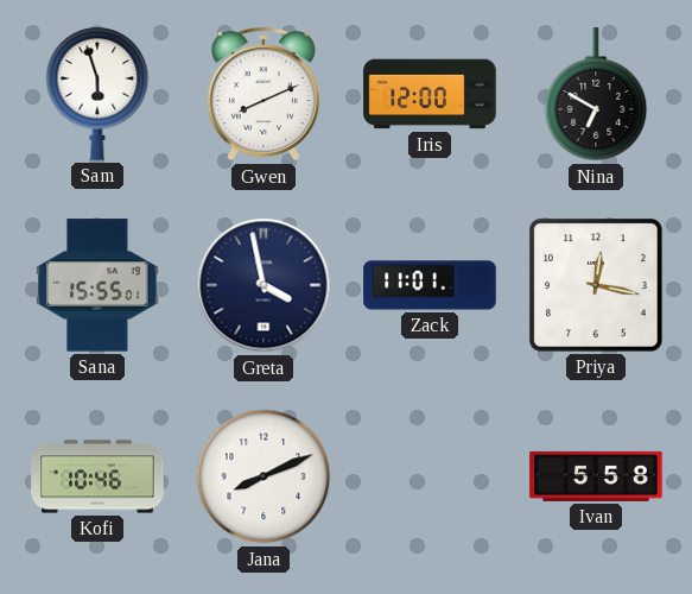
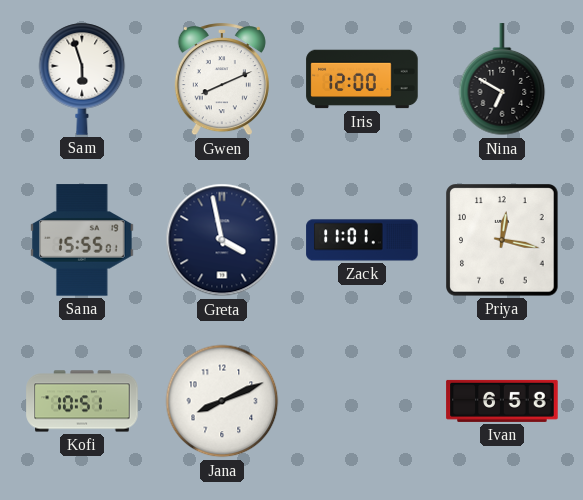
Kofi: 10:46 -> 10:51 (82, 401)
Ivan: 5:58 -> 6:58 (502, 401)
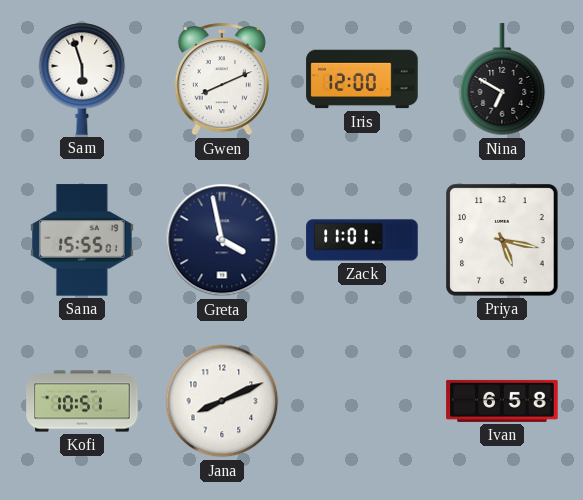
Priya: 12:17 -> 5:17 (503, 241)
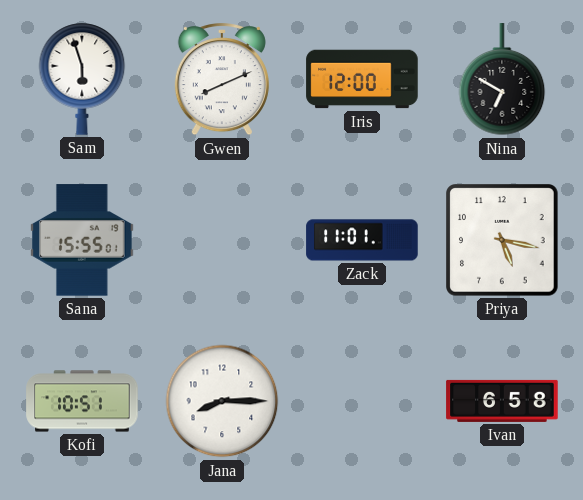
Greta: 3:58 -> none (222, 240)
Jana: 8:11 -> 8:15 (222, 401)
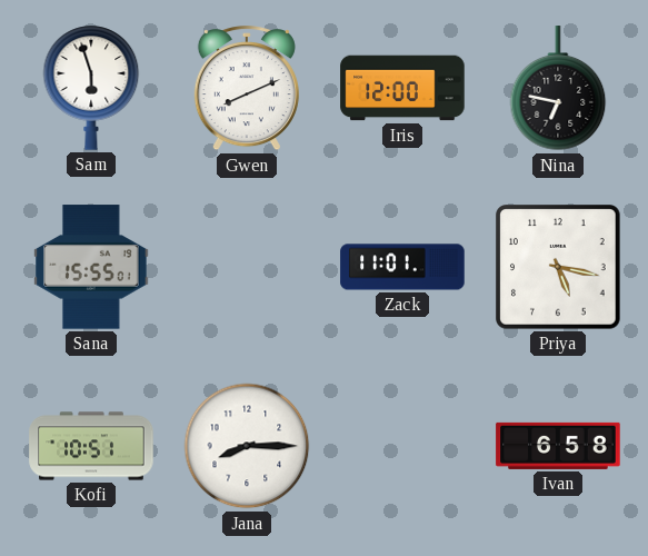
Nina: 6:50 -> 6:47 (558, 89)
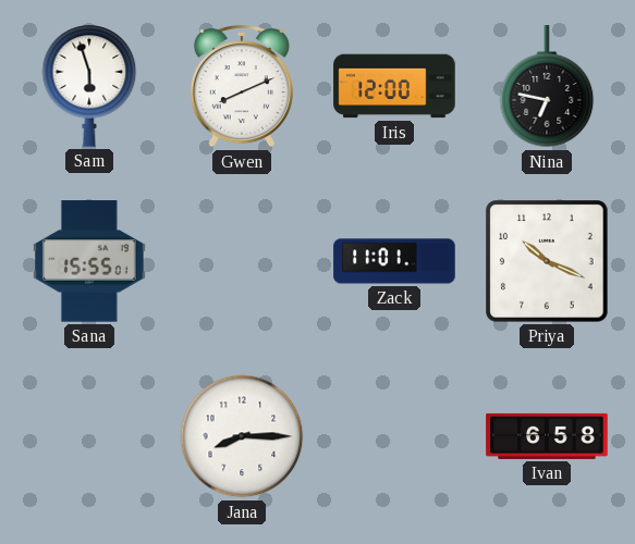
Priya: 5:17 -> 10:19 (548, 262)
Kofi: 10:51 -> none (91, 446)
